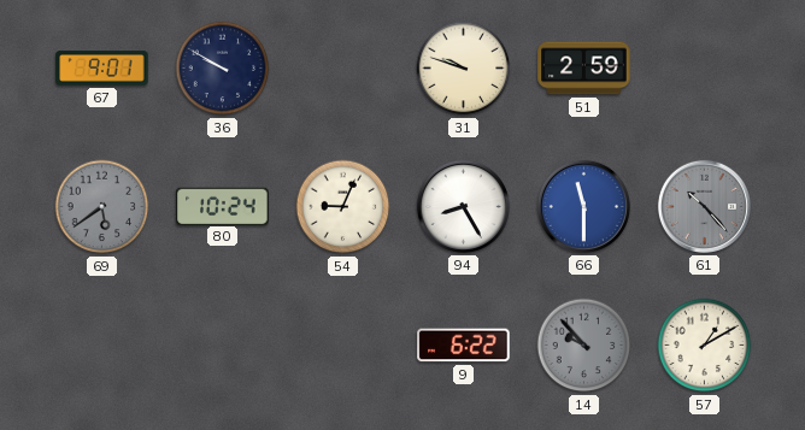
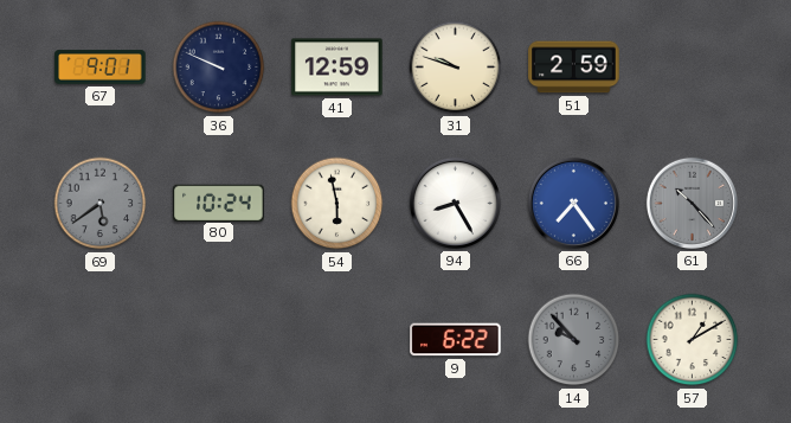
36: 9:50 -> 9:49 (219, 68)
41: none -> 12:59 (337, 68)
54: 9:04 -> 5:58 (337, 204)
66: 11:30 -> 7:24 (573, 203)
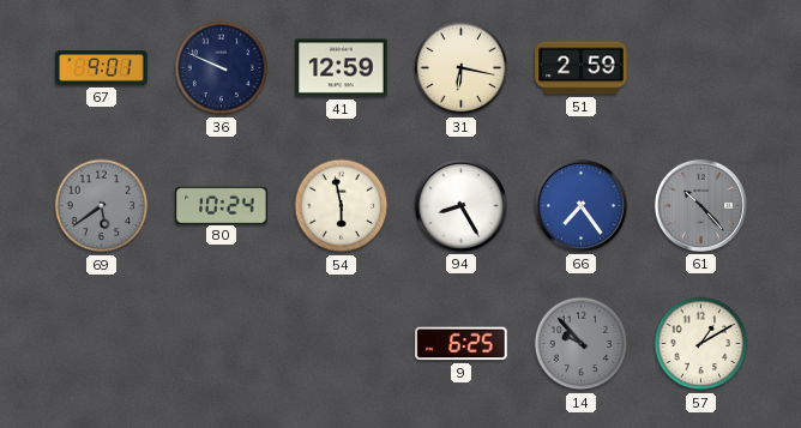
31: 9:48 -> 6:17 (462, 68)
9: 6:22 -> 6:25 (462, 344)
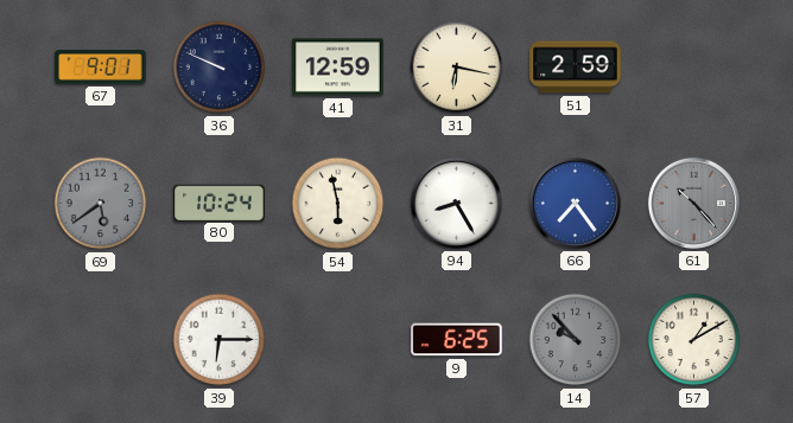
39: none -> 6:15 (220, 340)
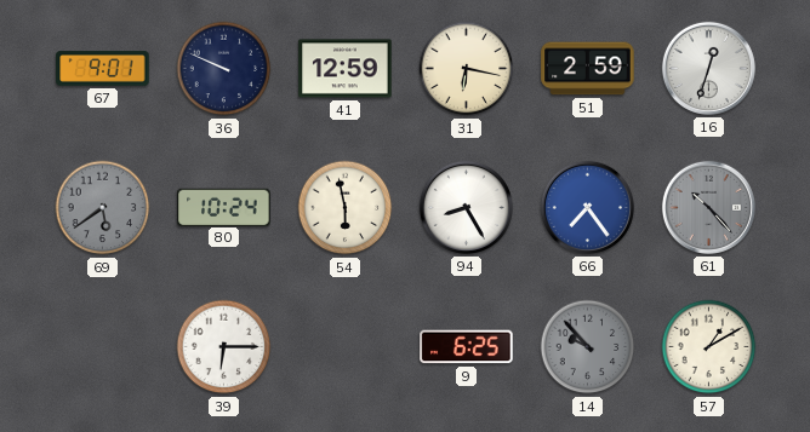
16: none -> 12:33 (708, 68)
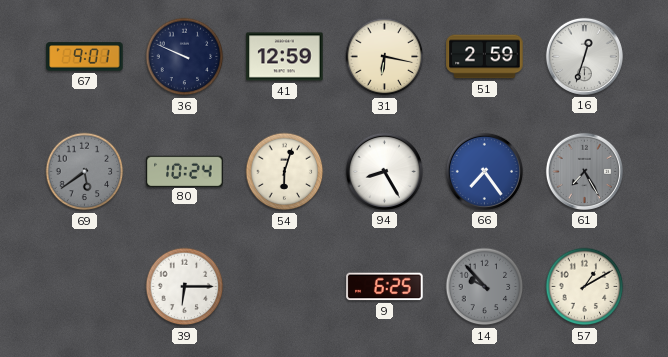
54: 5:58 -> 6:03 (285, 172)
61: 10:23 -> 7:25 (584, 171)
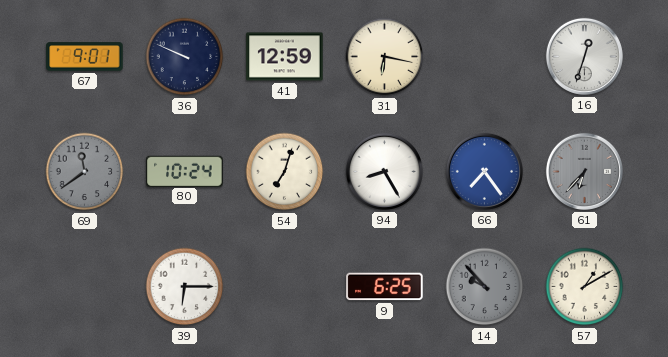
51: 2:59 -> none (485, 57)
69: 5:39 -> 11:39 (85, 172)
54: 6:03 -> 7:03 (285, 172)
61: 7:25 -> 6:37 (584, 171)
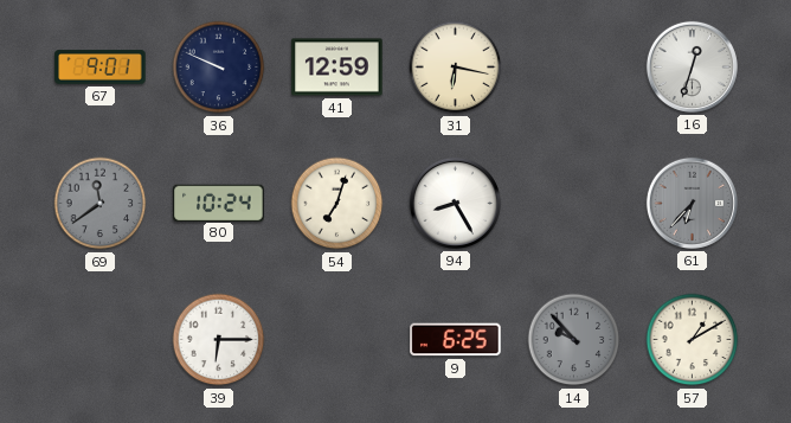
66: 7:24 -> none (484, 171)
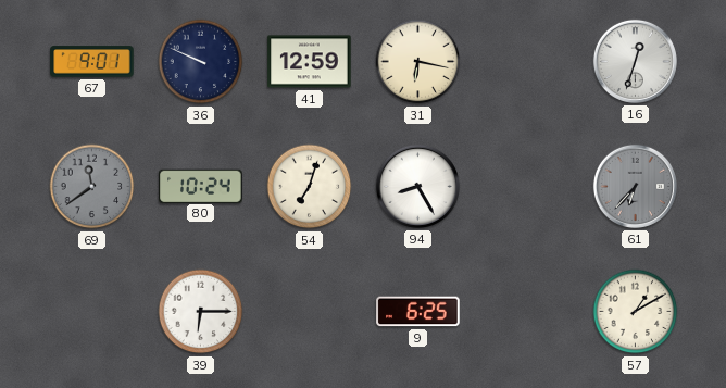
14: 9:53 -> none (574, 340)
